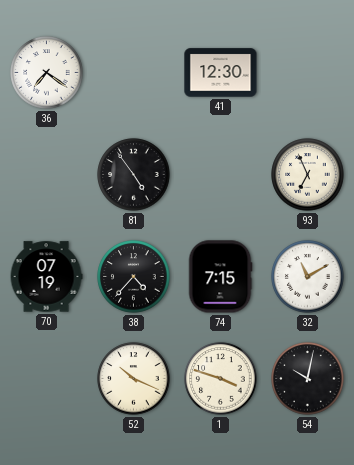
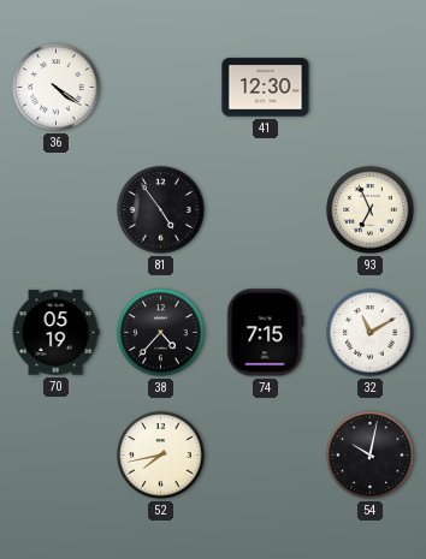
36: 7:21 -> 4:21 (57, 88)
70: 07:19 -> 05:19 (55, 333)
52: 10:19 -> 7:43 (161, 456)
1: 3:48 -> none (221, 379)
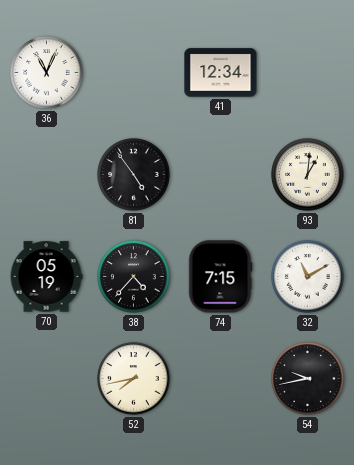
36: 4:21 -> 11:04 (47, 73)
41: 12:30 -> 12:34 (221, 73)
93: 6:56 -> 1:01 (308, 175)
54: 10:02 -> 9:43 (308, 379)
